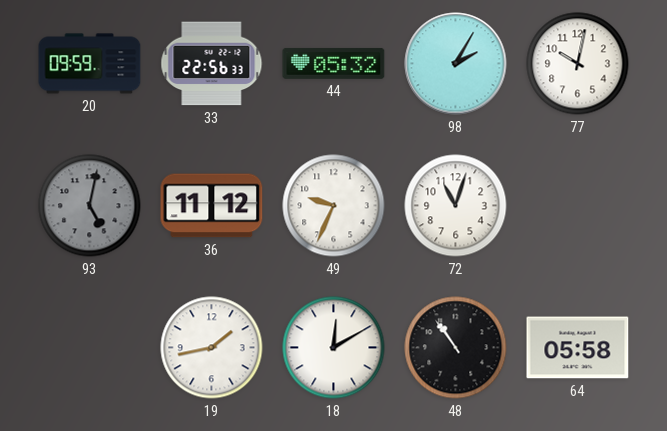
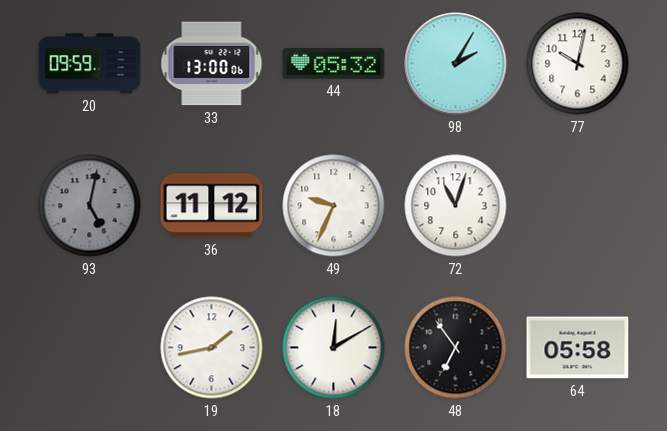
33: 22:56 -> 13:00 (212, 64)
48: 10:54 -> 6:54 (456, 348)
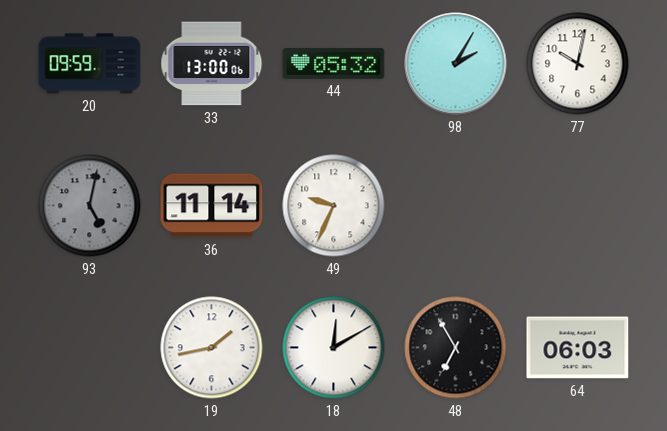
36: 11:12 -> 11:14 (212, 206)
72: 11:03 -> none (456, 206)
48: 6:54 -> 6:55 (456, 348)
64: 05:58 -> 06:03 (578, 348)
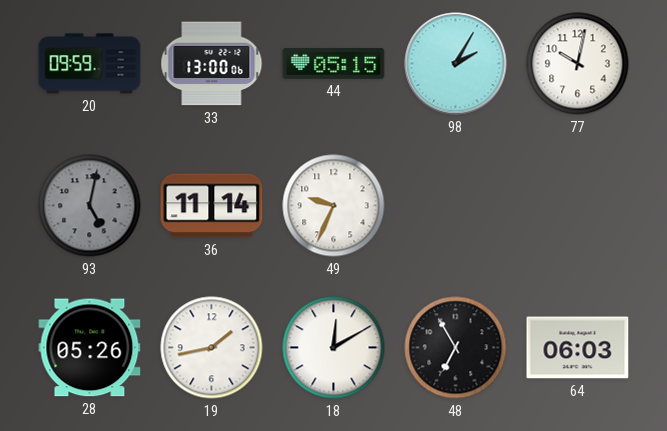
44: 05:32 -> 05:15 (334, 63)
28: none -> 05:26 (90, 348)
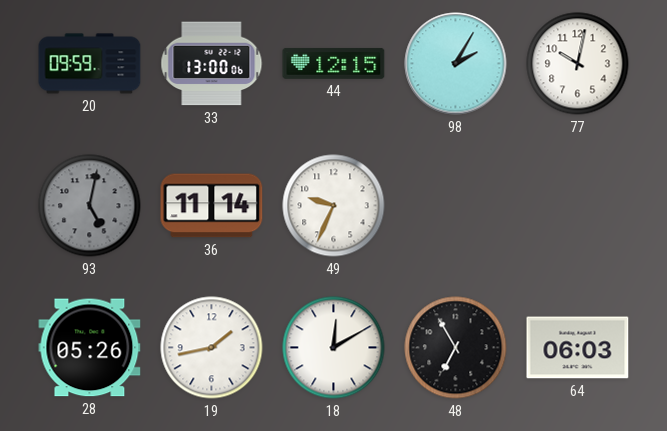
44: 05:15 -> 12:15 (334, 63)
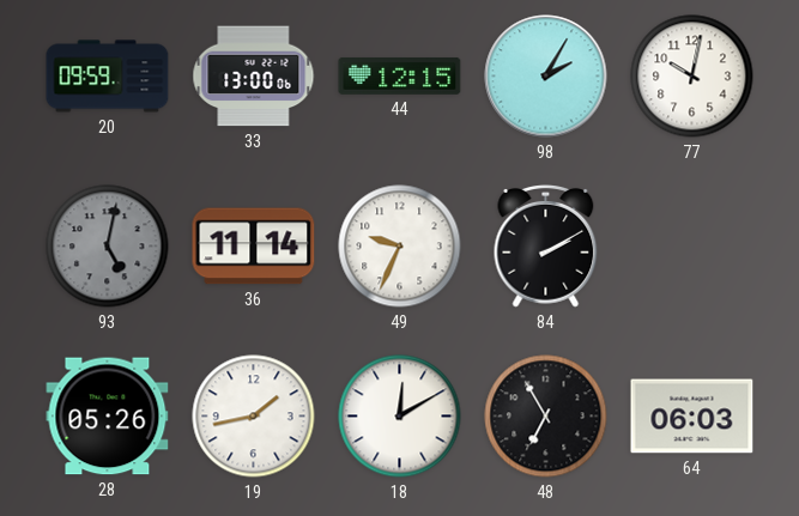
84: none -> 2:10 (546, 245)
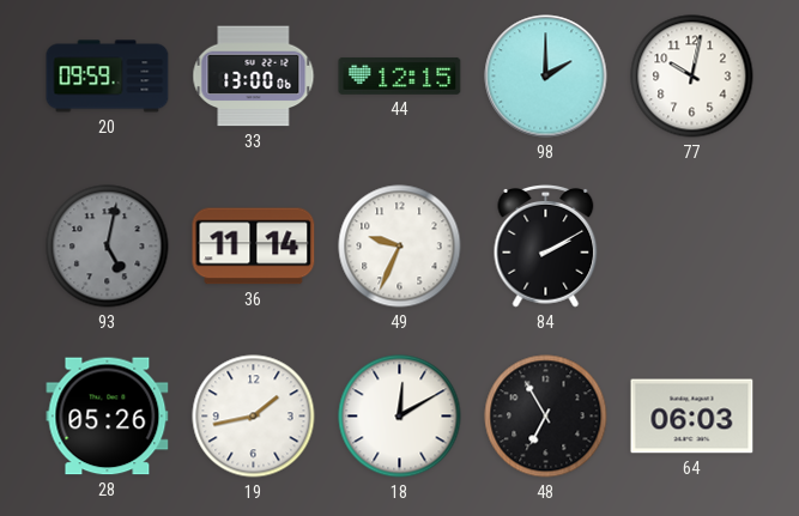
98: 2:05 -> 2:00 (546, 77)
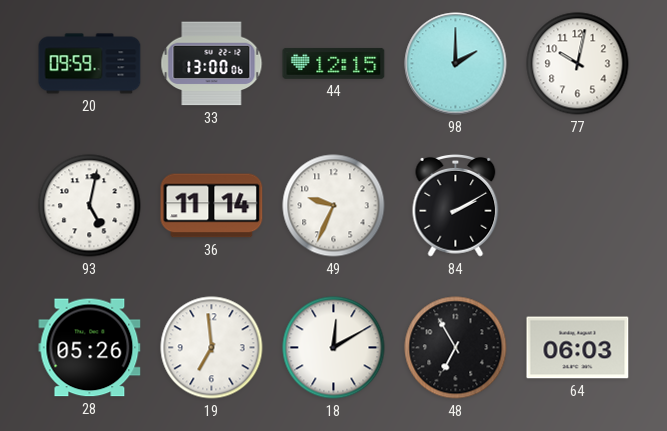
93 dial: grey -> white (90, 206)
19: 1:43 -> 6:59 (212, 348)
